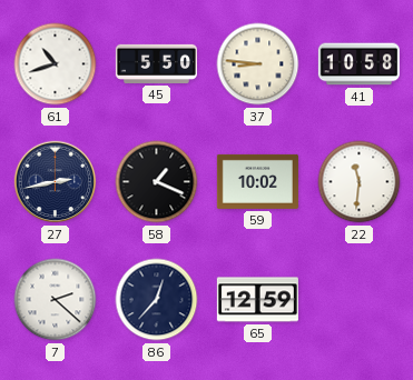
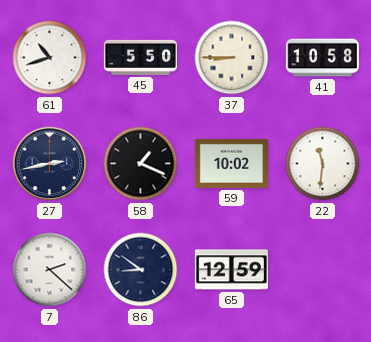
37: 8:46 -> 8:45 (232, 58)
86: 12:37 -> 8:51 (141, 270)
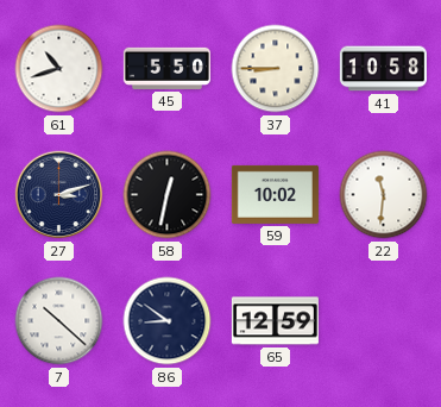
27: 2:43 -> 3:12 (59, 195)
58: 1:19 -> 12:32 (168, 195)
7: 2:22 -> 10:22 (59, 321)
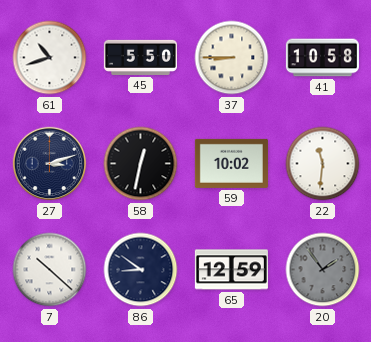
20: none -> 1:54 (323, 270)
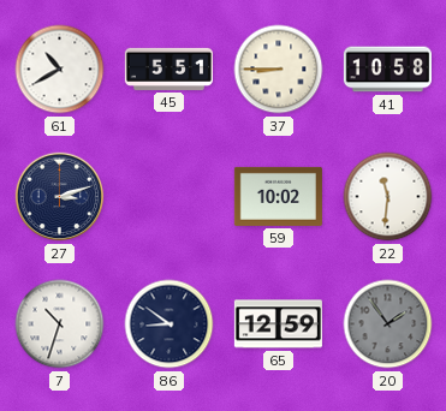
61: 10:42 -> 10:40 (60, 70)
45: 5:50 -> 5:51 (168, 68)
58: 12:32 -> none (141, 164)
7: 10:22 -> 10:33 (60, 324)
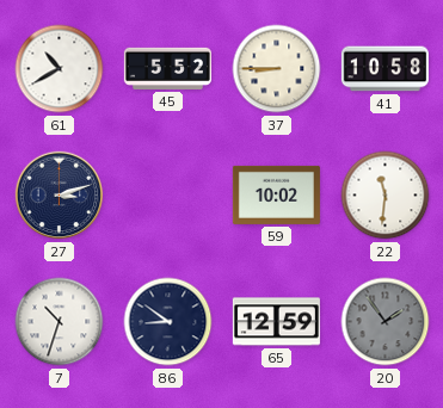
45: 5:51 -> 5:52 (167, 68)
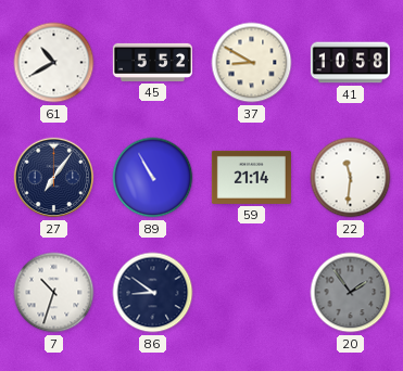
37: 8:45 -> 8:50 (252, 63)
27: 3:12 -> 7:06 (54, 178)
89: none -> 10:55 (153, 178)
59: 10:02 -> 21:14 (251, 177)
65: 12:59 -> none (276, 322)
